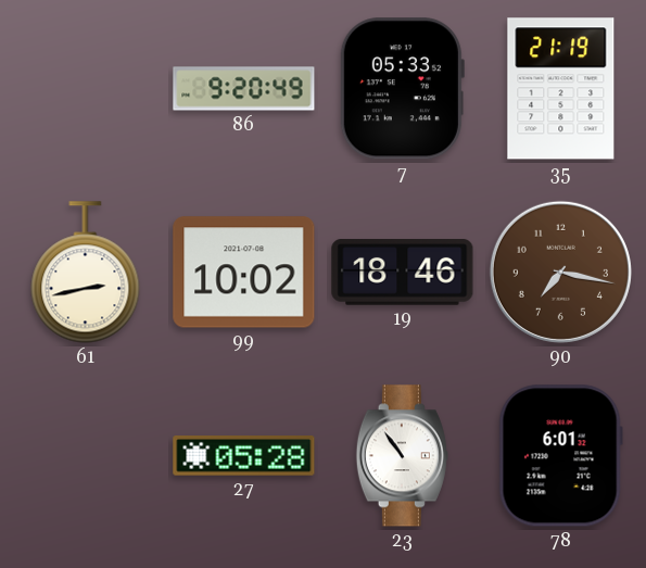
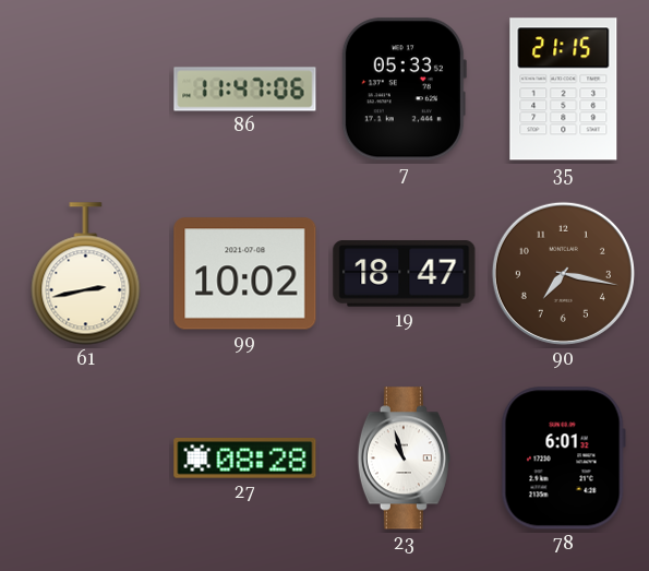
86: 9:20 -> 11:47 (245, 90)
35: 21:19 -> 21:15 (564, 90)
19: 18:46 -> 18:47 (405, 274)
27: 05:28 -> 08:28 (245, 459)
23: 10:54 -> 10:57 (404, 459)
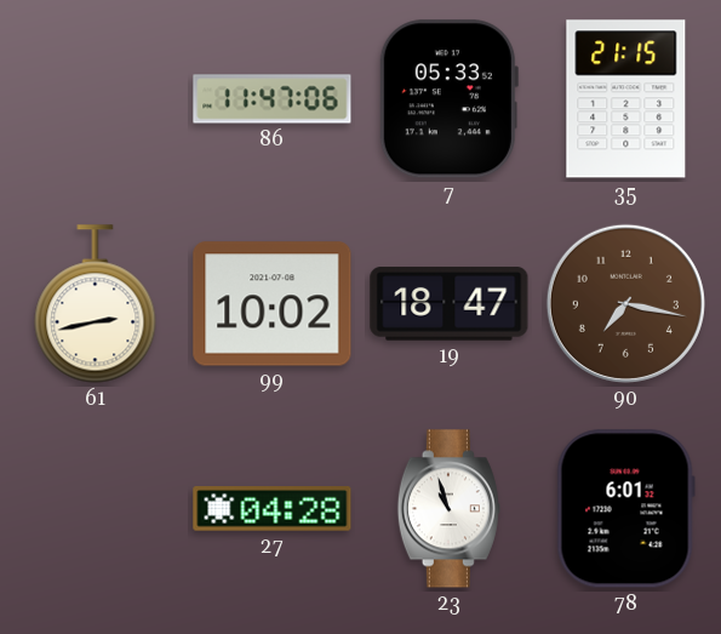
27: 08:28 -> 04:28 (273, 509)
